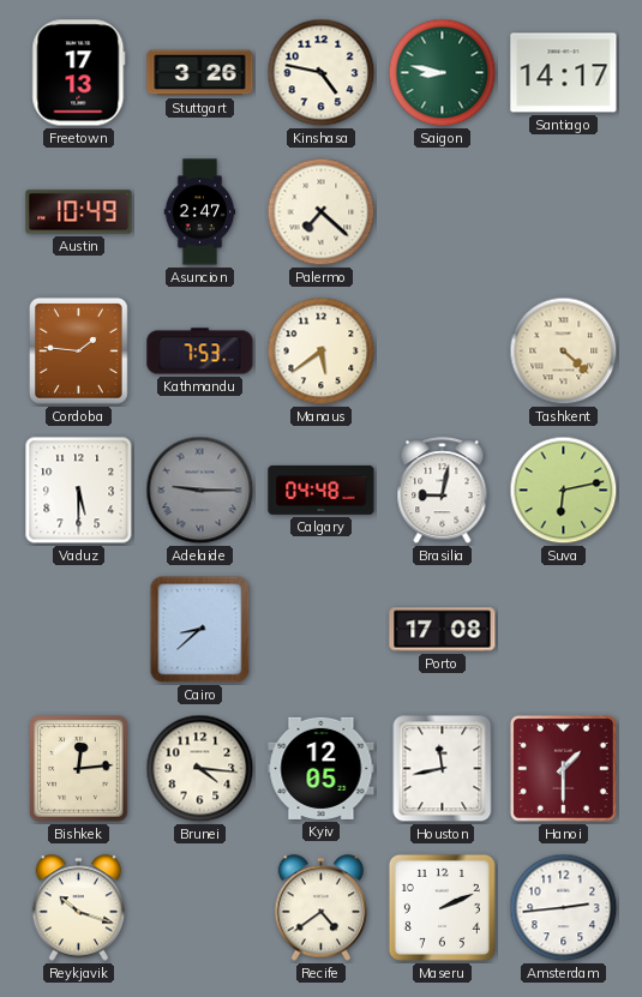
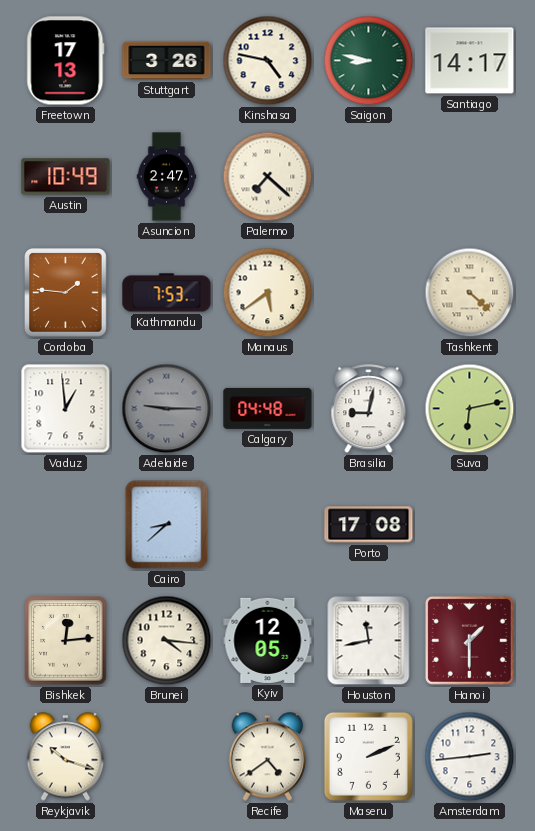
Vaduz: 5:30 -> 12:59 (66, 409)
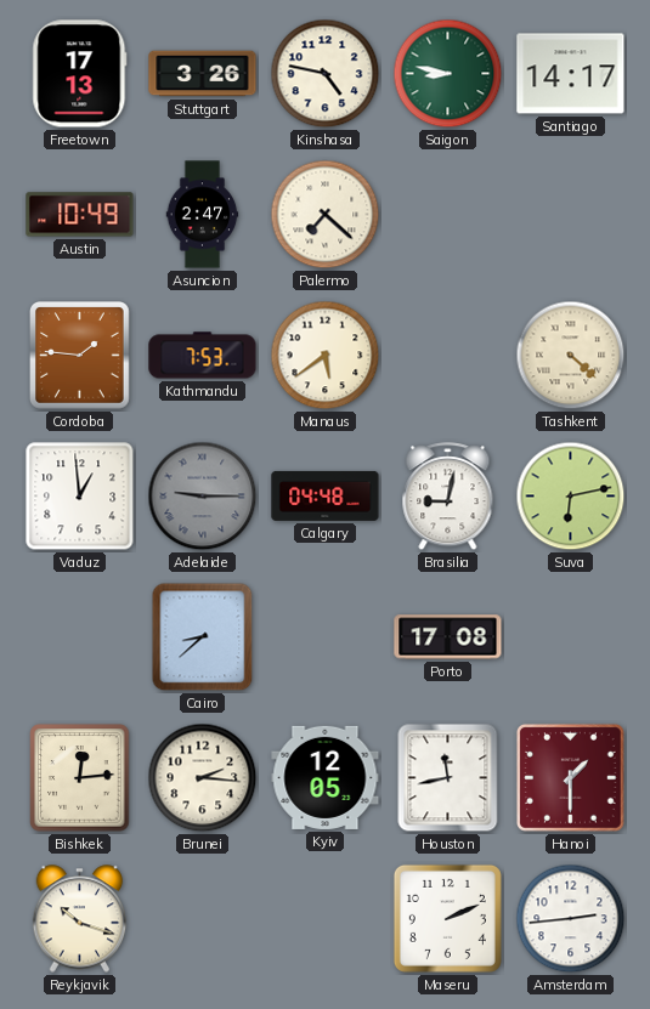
Brunei: 4:16 -> 2:16 (203, 778)
Recife: 4:39 -> none (268, 757)
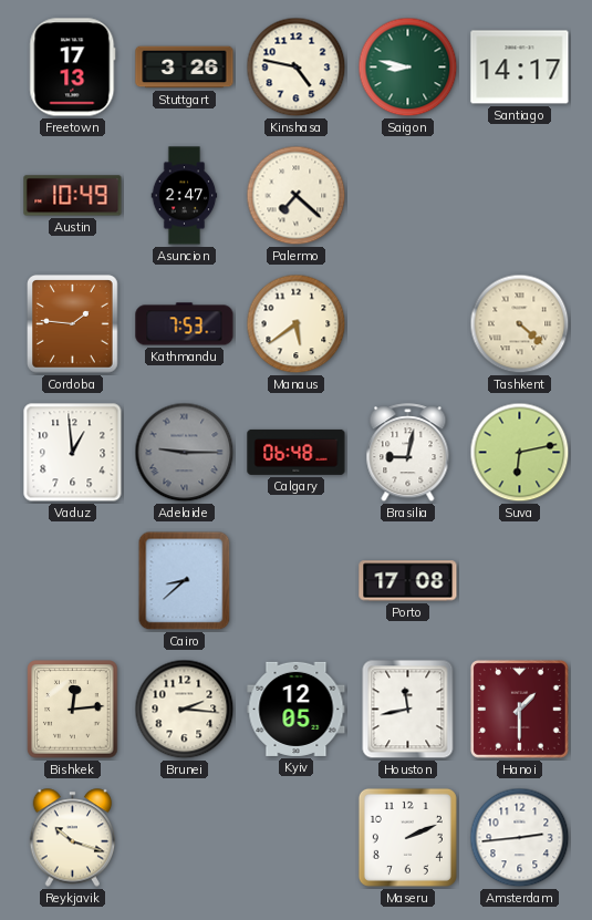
Calgary: 04:48 -> 06:48 (297, 452)
